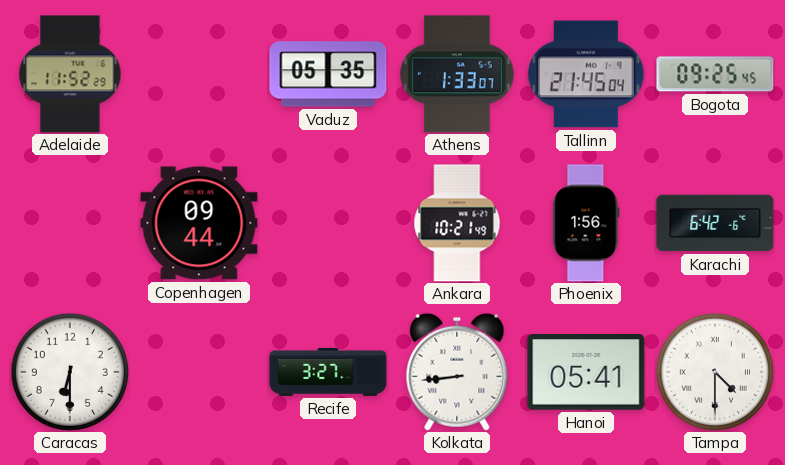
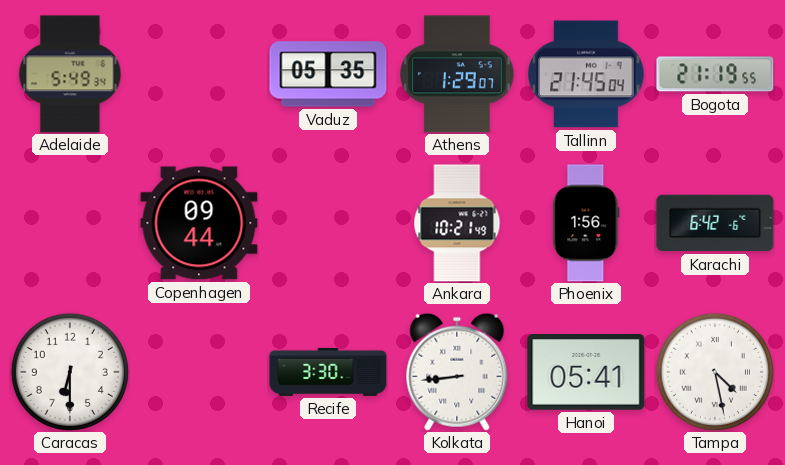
Adelaide: 11:52 -> 5:49 (70, 74)
Athens: 1:33 -> 1:29 (458, 74)
Bogota: 09:25 -> 21:19 (715, 74)
Recife: 3:27 -> 3:30 (328, 372)
Tampa: 4:30 -> 4:28 (715, 372)
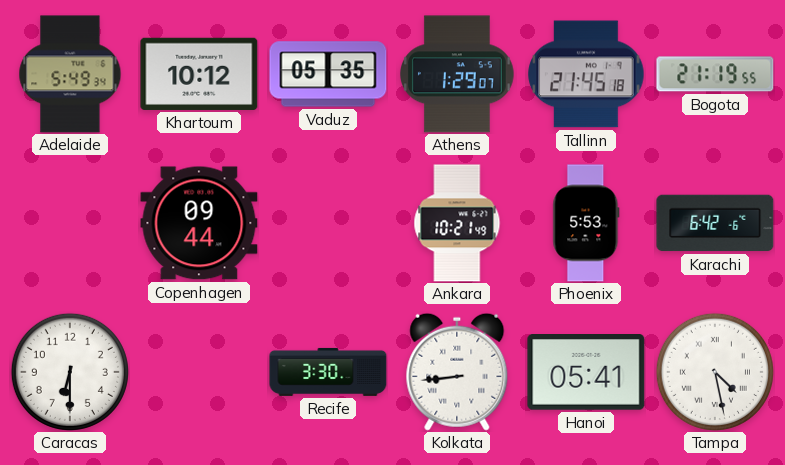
Khartoum: none -> 10:12 (199, 74)
Tallinn: 21:45:04 -> 21:45:18 (586, 74)
Phoenix: 1:56 -> 5:53 (586, 223)
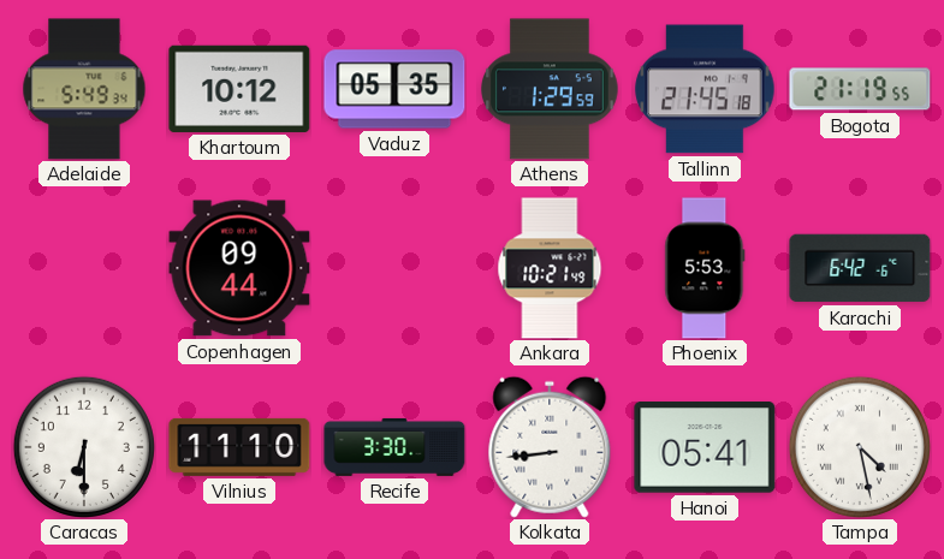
Athens: 1:29:07 -> 1:29:59 (551, 89)
Vilnius: none -> 11:10 (239, 447)
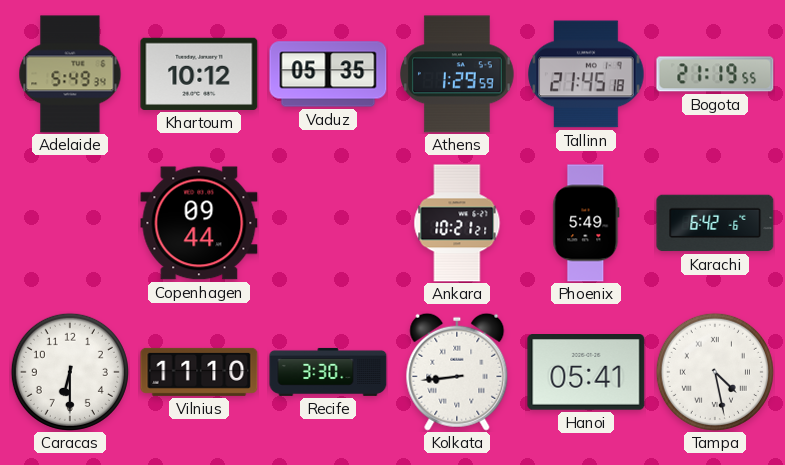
Ankara: 10:21:49 -> 10:21:21 (457, 223)
Phoenix: 5:53 -> 5:49 (586, 223)
